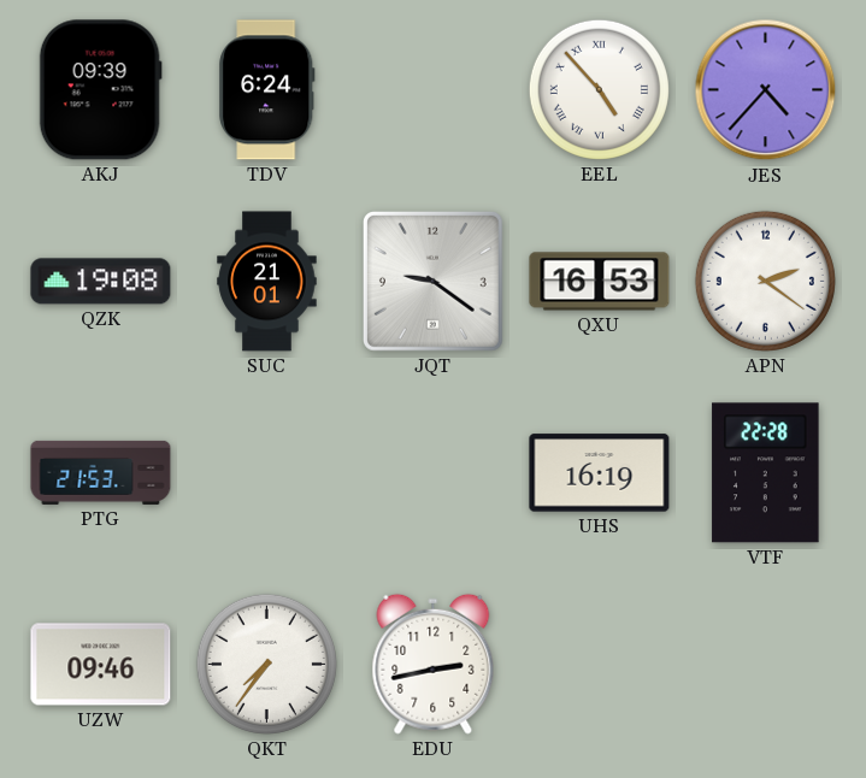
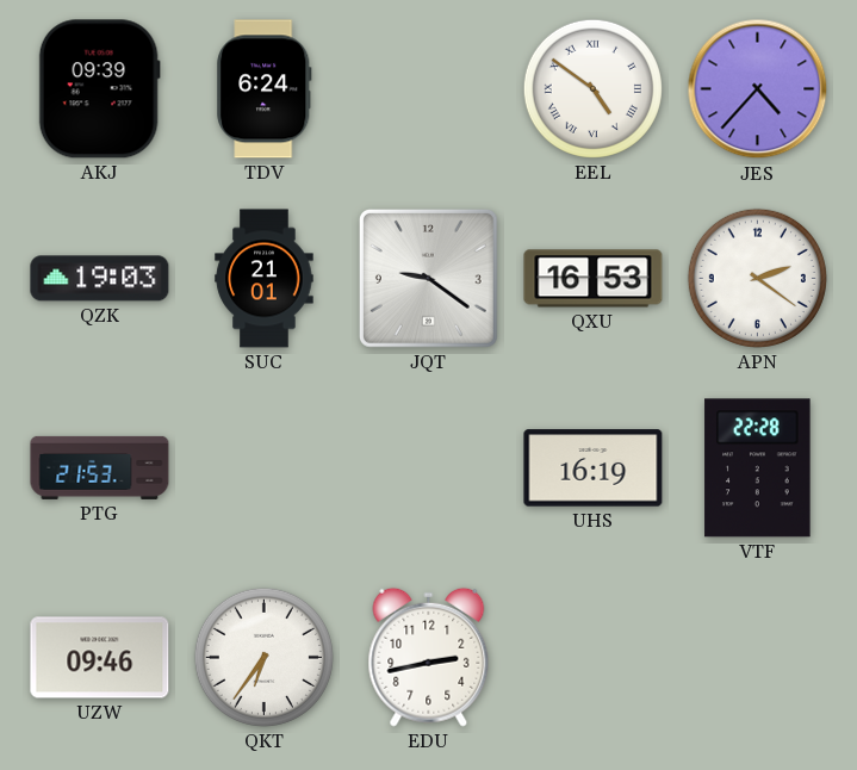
EEL: 4:53 -> 4:51 (592, 88)
QZK: 19:08 -> 19:03 (100, 279)
QKT: 7:36 -> 6:36 (263, 657)
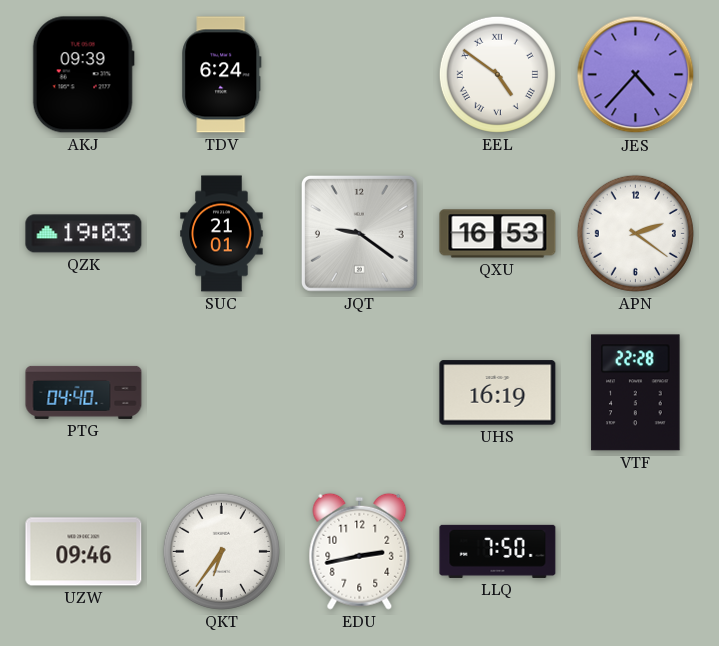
PTG: 21:53 -> 04:40 (84, 392)
LLQ: none -> 7:50 (498, 551)
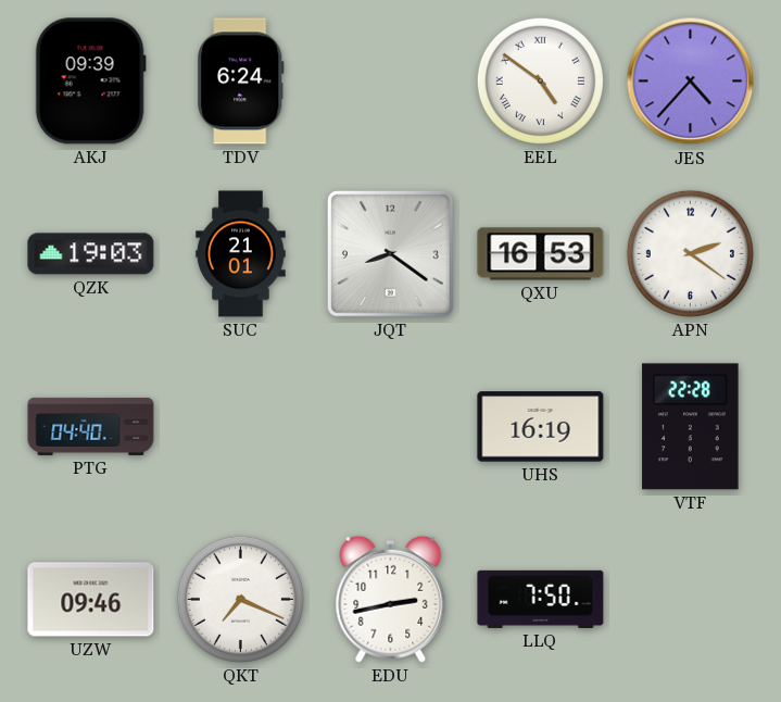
JQT: 9:21 -> 8:21 (390, 253)
QKT: 6:36 -> 7:19 (240, 599)
